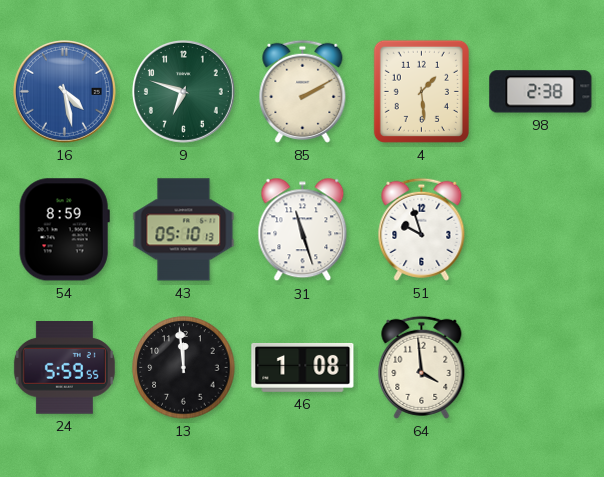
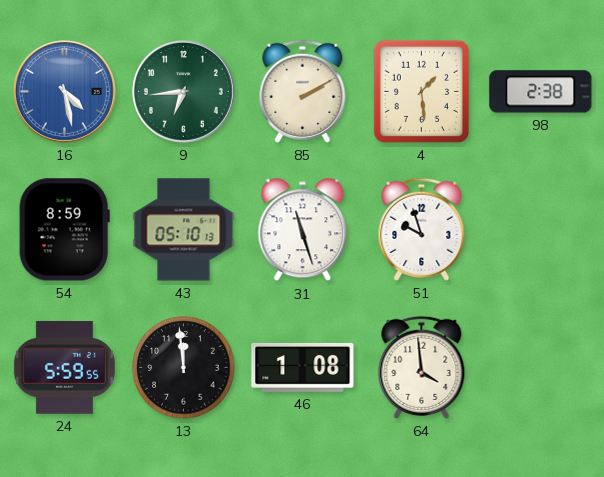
9: 6:48 -> 6:44 (183, 91)
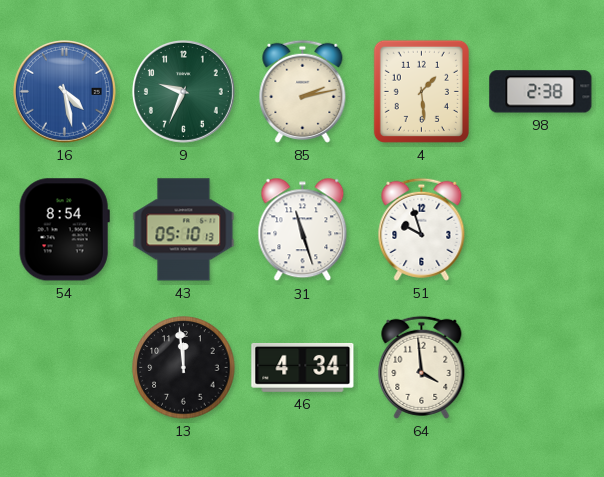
9: 6:44 -> 9:34 (183, 91)
85: 2:10 -> 2:13 (303, 91)
54: 8:59 -> 8:54 (64, 230)
24: 5:59 -> none (64, 368)
46: 1:08 -> 4:34 (303, 367)
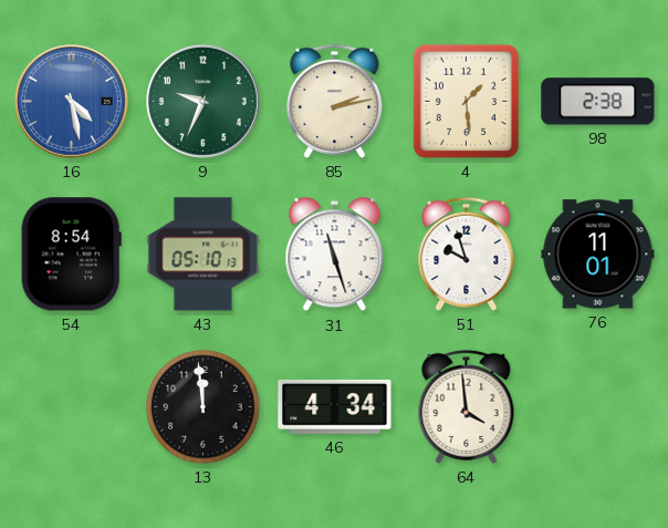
76: none -> 11:01 (598, 255)
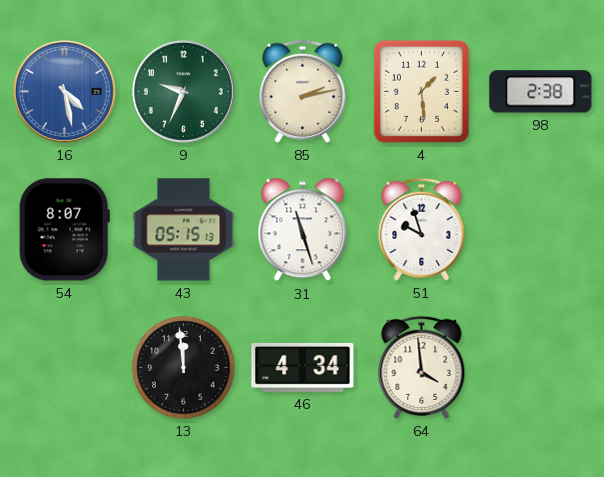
54: 8:54 -> 8:07 (64, 230)
43: 05:10 -> 05:15 (184, 230)
76: 11:01 -> none (598, 255)
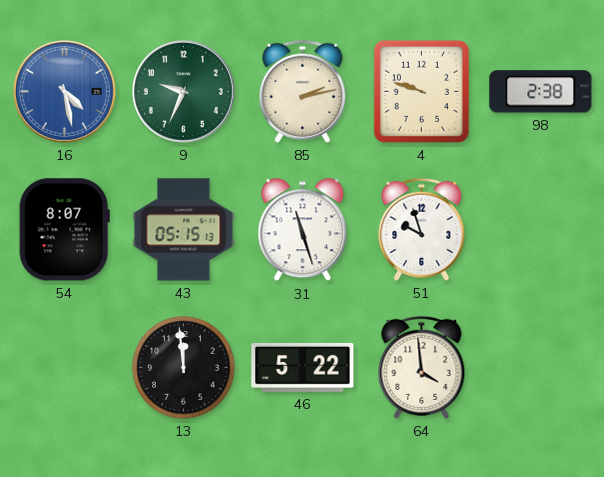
4: 1:29 -> 9:48 (421, 91)
46: 4:34 -> 5:22 (303, 367)
